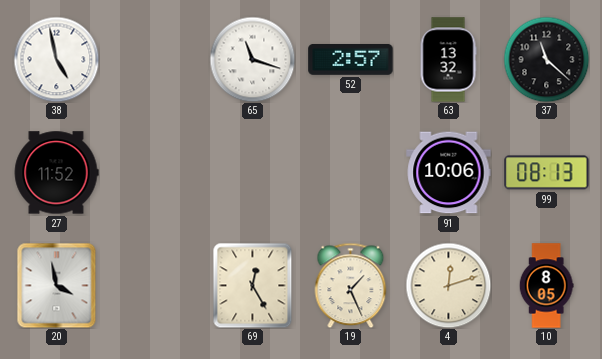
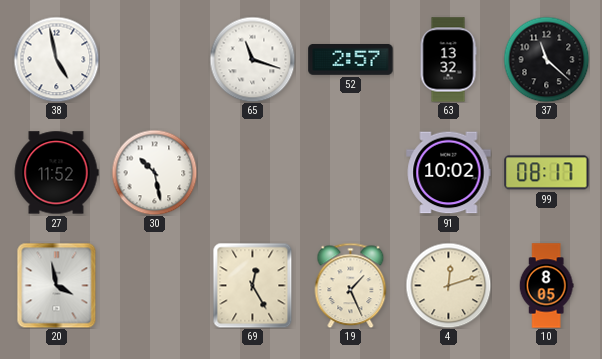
30: none -> 10:28 (154, 172)
91: 10:06 -> 10:02 (449, 173)
99: 08:13 -> 08:17 (547, 173)
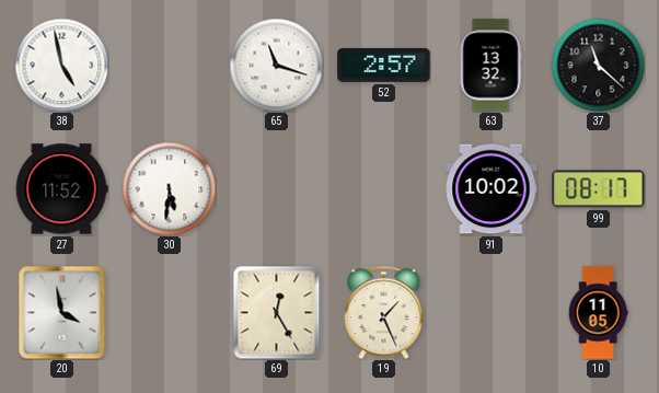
30: 10:28 -> 5:31 (169, 188)
4: 12:12 -> none (448, 285)
10: 8:05 -> 11:05 (598, 313)
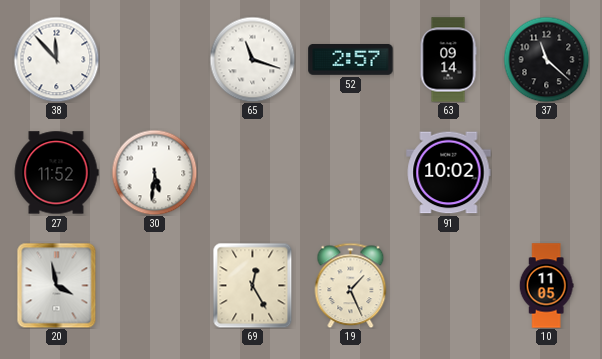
38: 4:58 -> 11:53 (56, 59)
63: 13:32 -> 09:14 (448, 60)
99: 08:17 -> none (599, 189)
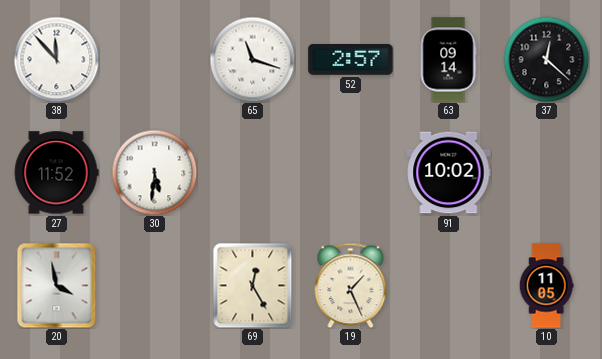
37: 11:22 -> 12:22 (546, 59)
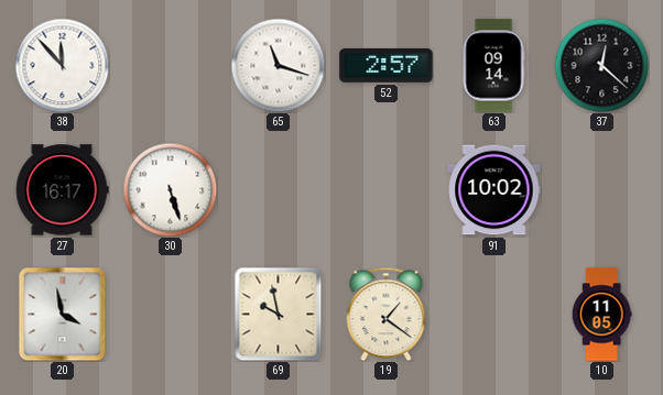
27: 11:52 -> 16:17 (62, 190)
30: 5:31 -> 5:27 (170, 189)
69: 12:25 -> 9:58 (279, 314)
19: 1:26 -> 1:21 (387, 314)
